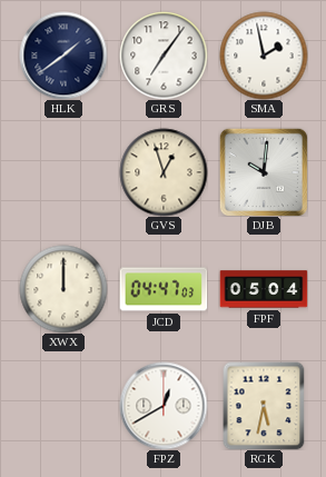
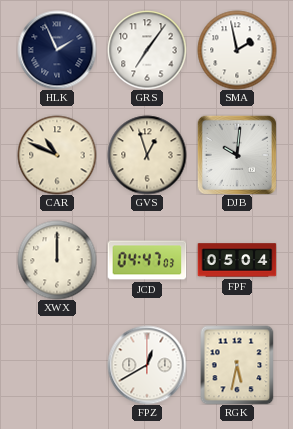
HLK: 1:39 -> 1:56 (57, 50)
CAR: none -> 10:49 (57, 155)
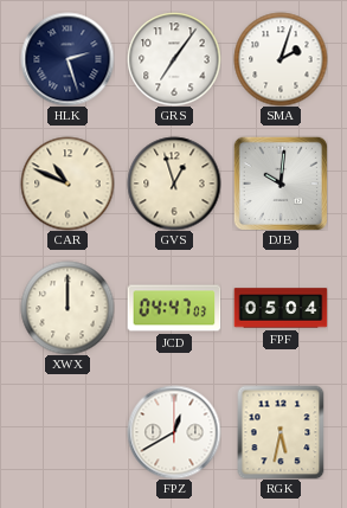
HLK: 1:56 -> 2:27 (68, 59)
SMA: 1:58 -> 2:03 (281, 59)
